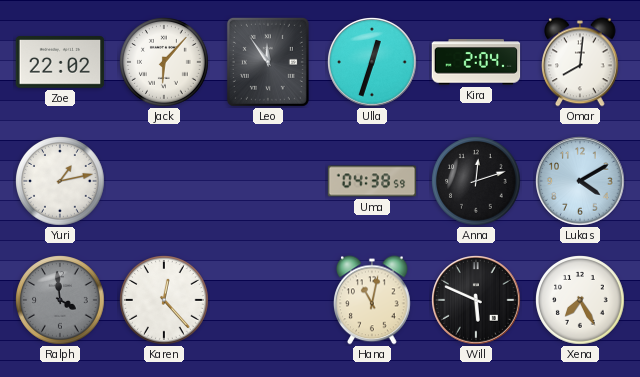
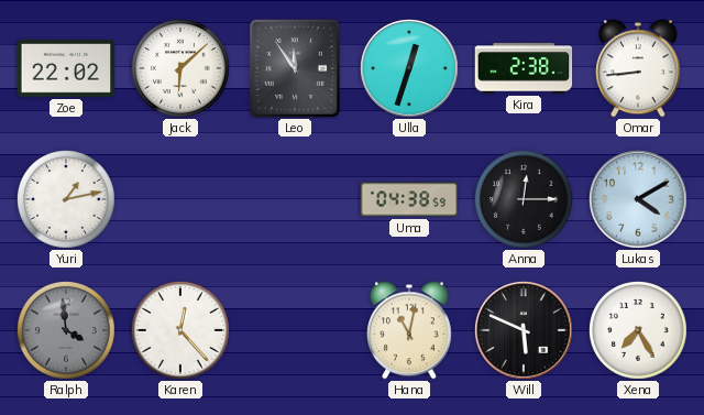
Jack: 6:07 -> 6:08 (182, 69)
Kira: 2:04 -> 2:38 (524, 68)
Omar: 8:01 -> 8:44 (639, 68)
Anna: 12:12 -> 12:15 (525, 200)
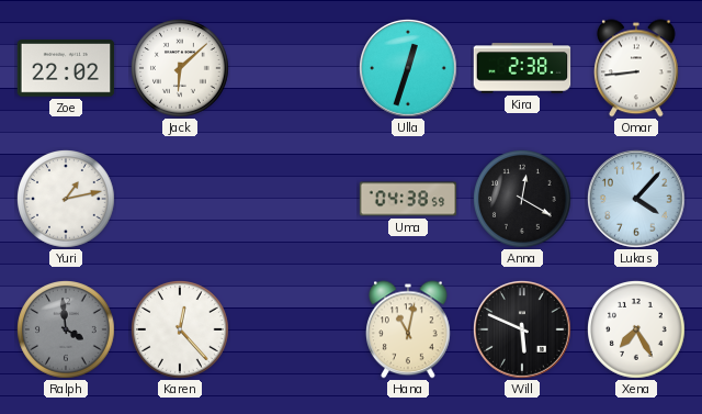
Leo: 11:54 -> none (295, 68)
Anna: 12:15 -> 12:20 (523, 200)
Lukas: 4:10 -> 4:07 (637, 200)
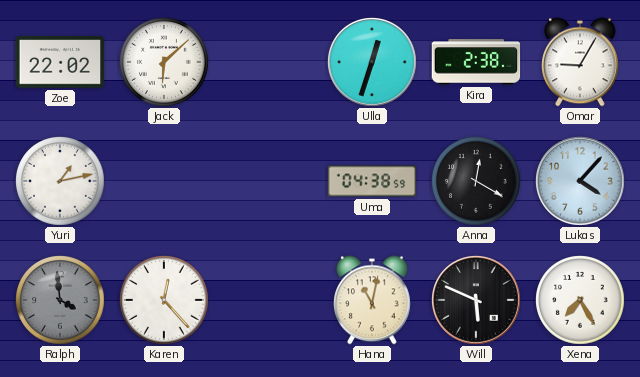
Omar: 8:44 -> 9:05 (581, 62)
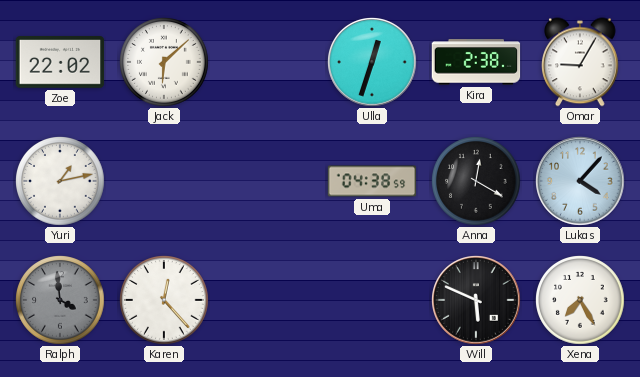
Hana: 11:02 -> none (373, 300)
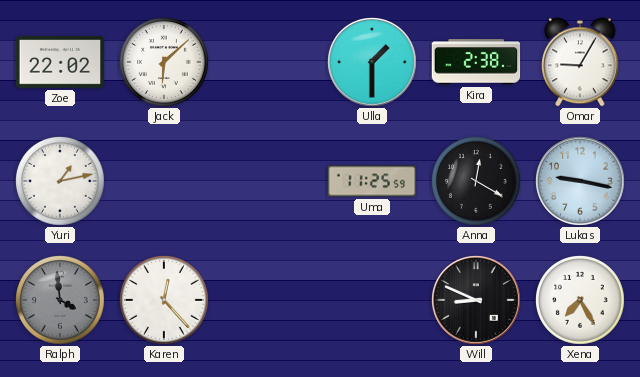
Ulla: 12:33 -> 1:30 (373, 63)
Uma: 04:38 -> 11:25 (372, 181)
Lukas: 4:07 -> 9:17 (581, 182)
Will: 5:49 -> 8:49 (477, 301)
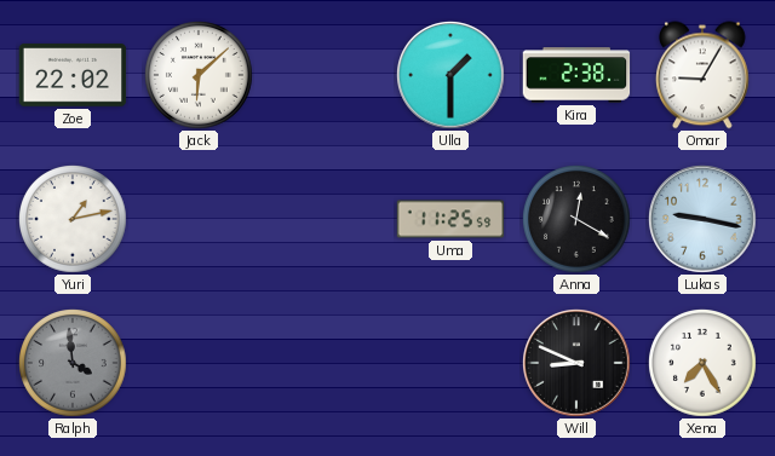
Karen: 12:23 -> none (165, 301)
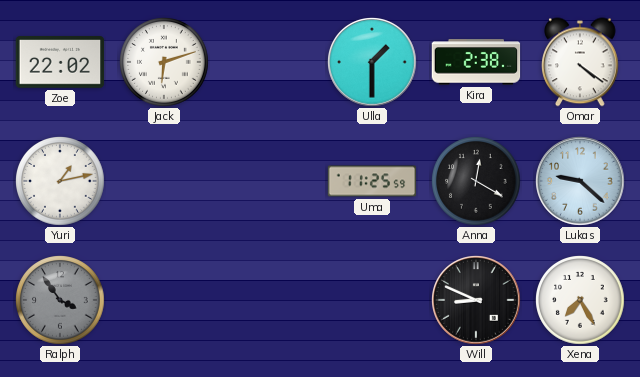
Jack: 6:08 -> 6:12 (165, 63)
Omar: 9:05 -> 4:21 (581, 62)
Lukas: 9:17 -> 9:22 (581, 182)
Ralph: 3:59 -> 3:54 (61, 301)
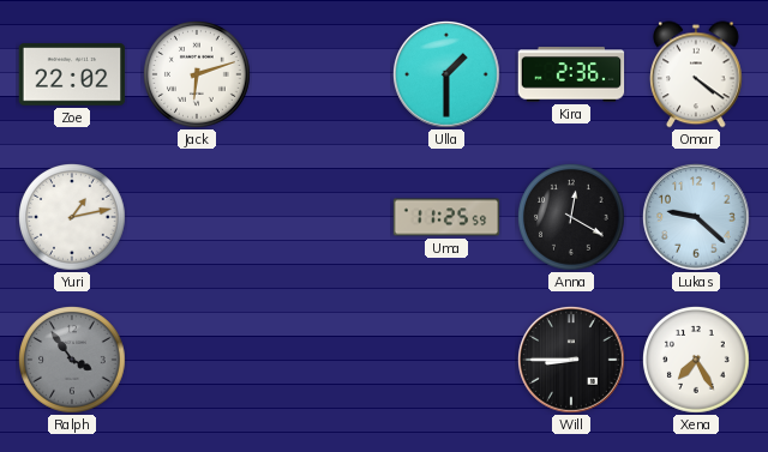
Kira: 2:38 -> 2:36 (571, 74)
Will: 8:49 -> 8:45 (572, 361)
